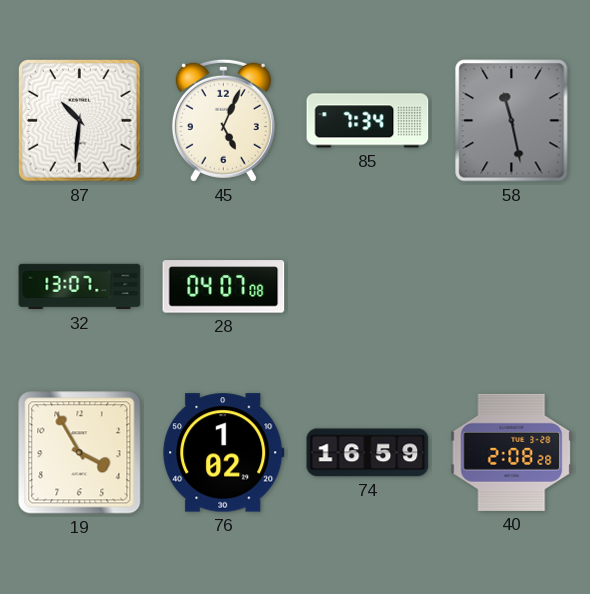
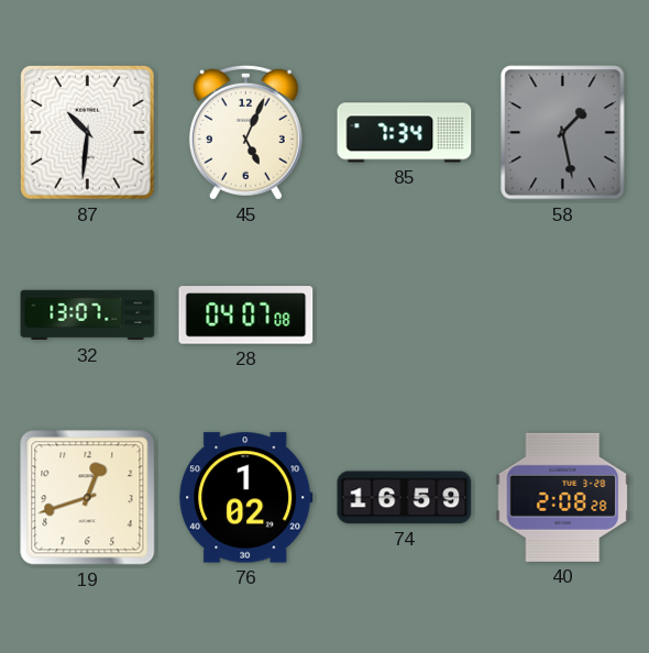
58: 11:28 -> 1:28 (563, 133)
19: 3:55 -> 12:42 (88, 498)
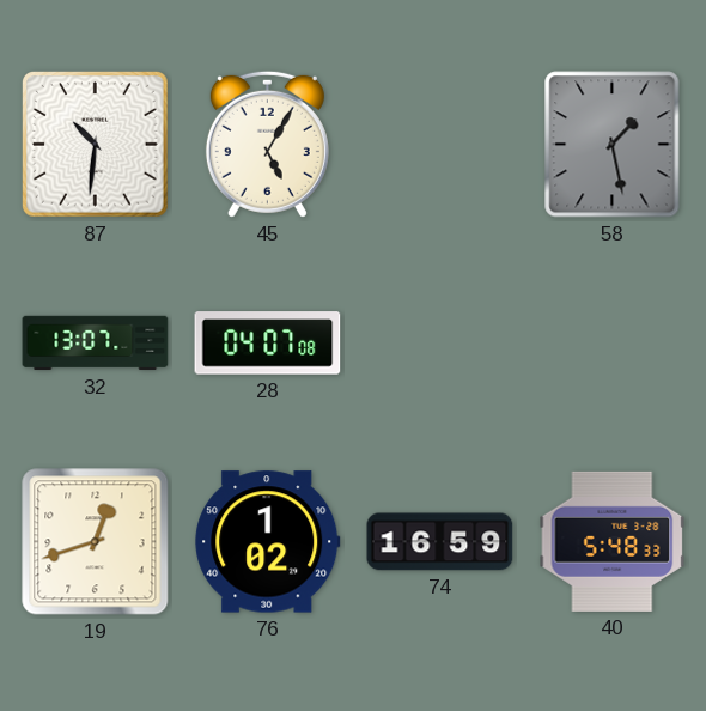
45: 5:04 -> 5:05 (267, 144)
85: 7:34 -> none (405, 133)
40: 2:08 -> 5:48 (613, 541)
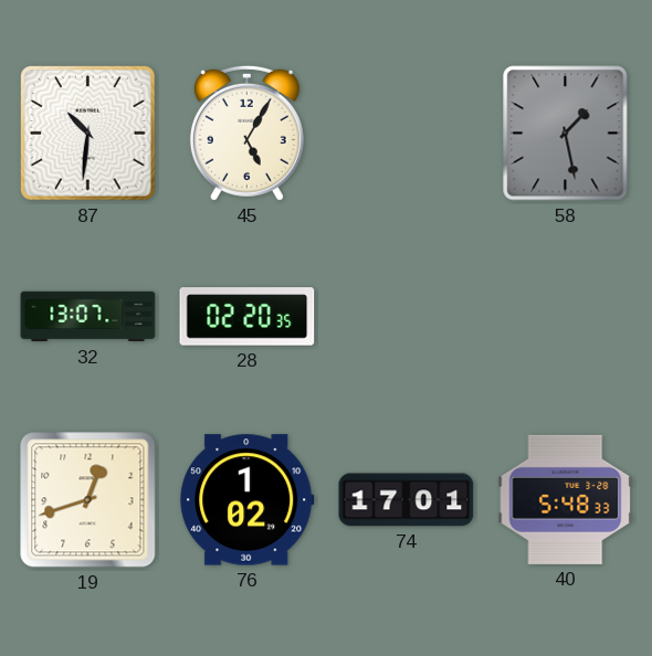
28: 04:07 -> 02:20 (248, 317)
74: 16:59 -> 17:01 (407, 500)
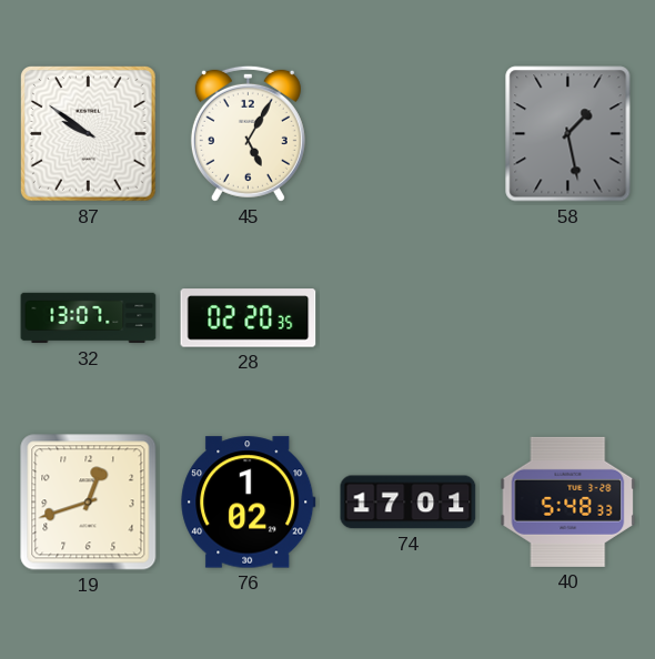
87: 10:31 -> 9:51 (89, 134)
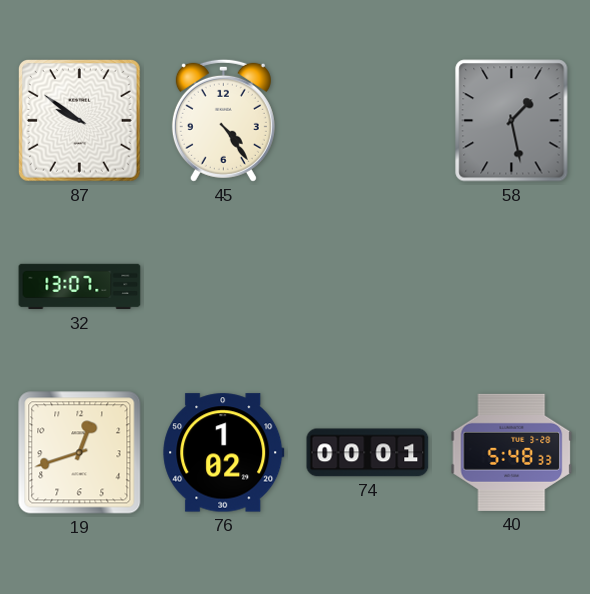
45: 5:05 -> 4:24 (223, 120)
28: 02:20 -> none (249, 318)
74: 17:01 -> 00:01 (368, 453)
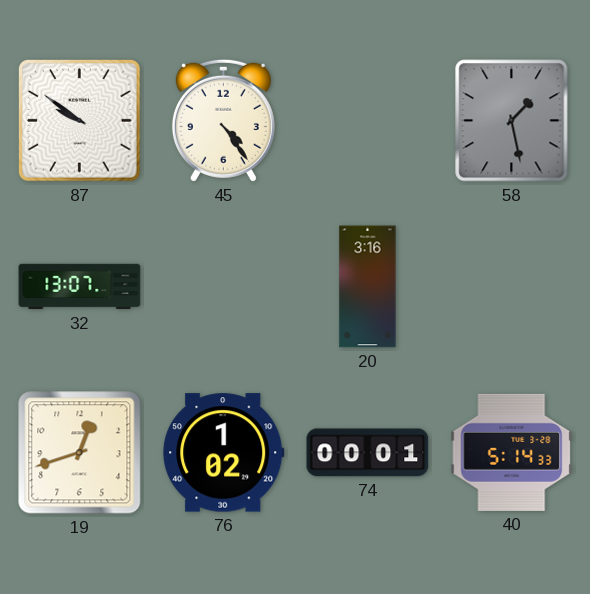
20: none -> 3:16 (368, 287)
40: 5:48 -> 5:14 (512, 452)
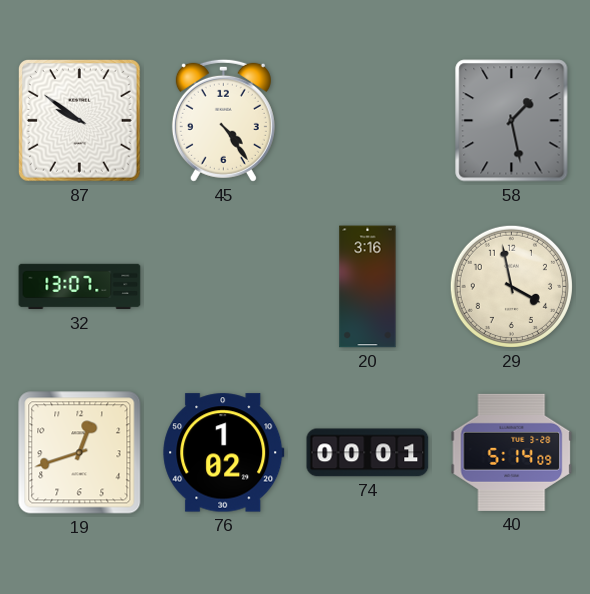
29: none -> 3:58 (511, 286)
40: 5:14:33 -> 5:14:09 (512, 452)
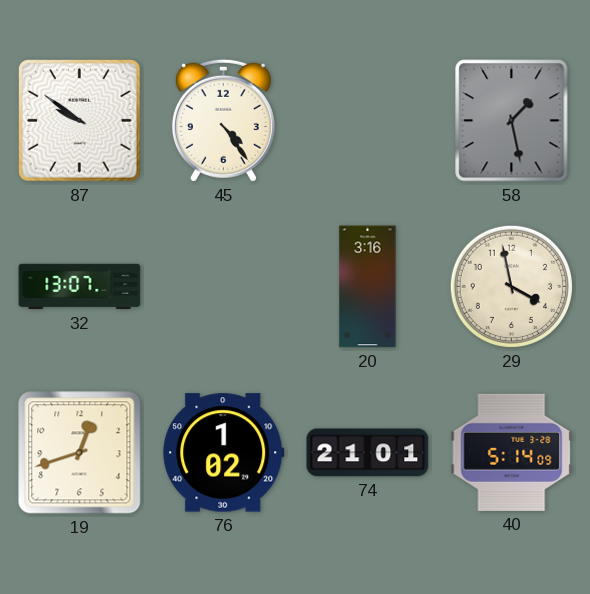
74: 00:01 -> 21:01 (368, 453)
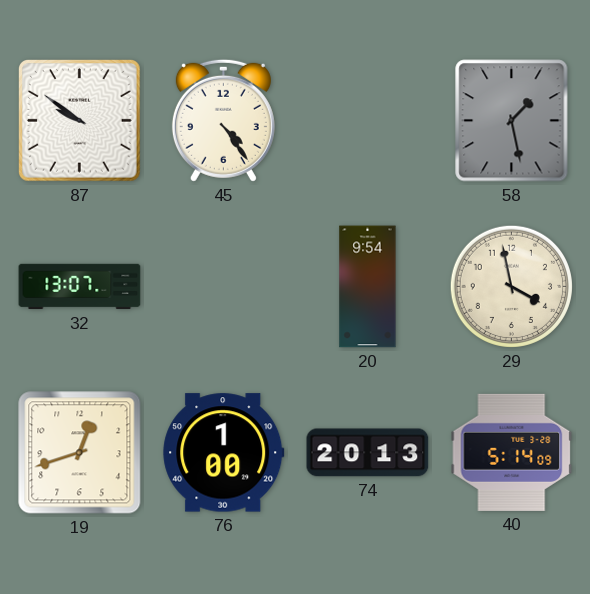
20: 3:16 -> 9:54 (368, 287)
76: 1:02 -> 1:00 (224, 453)
74: 21:01 -> 20:13 (368, 453)
